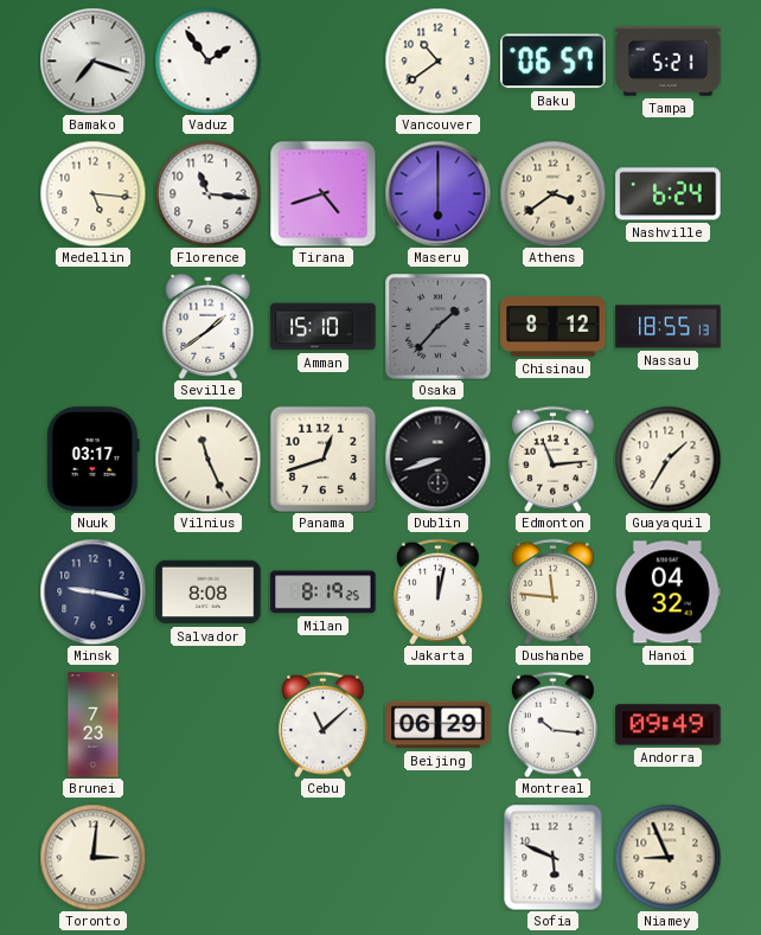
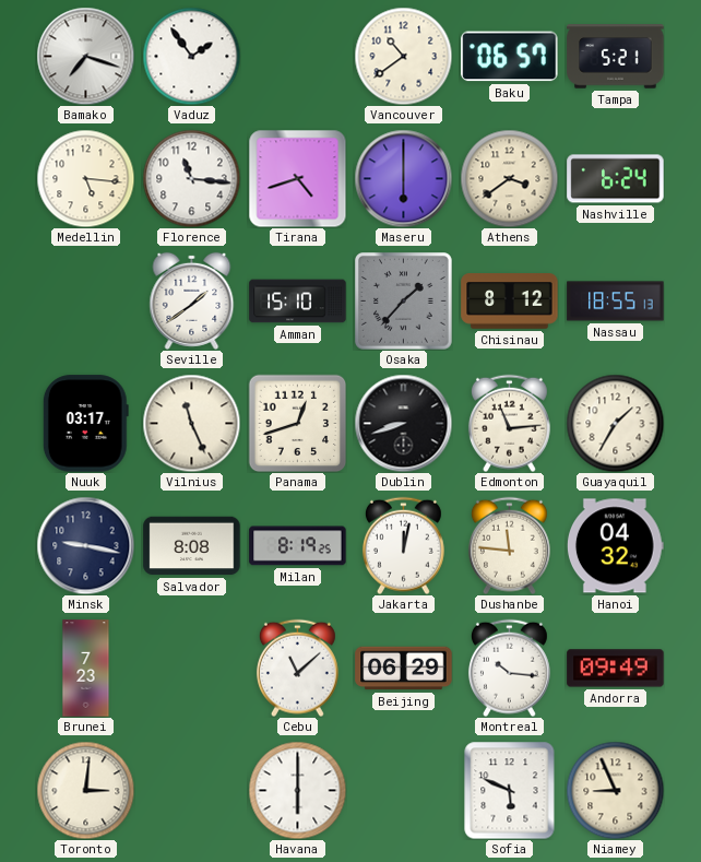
Havana: none -> 6:00 (297, 790)
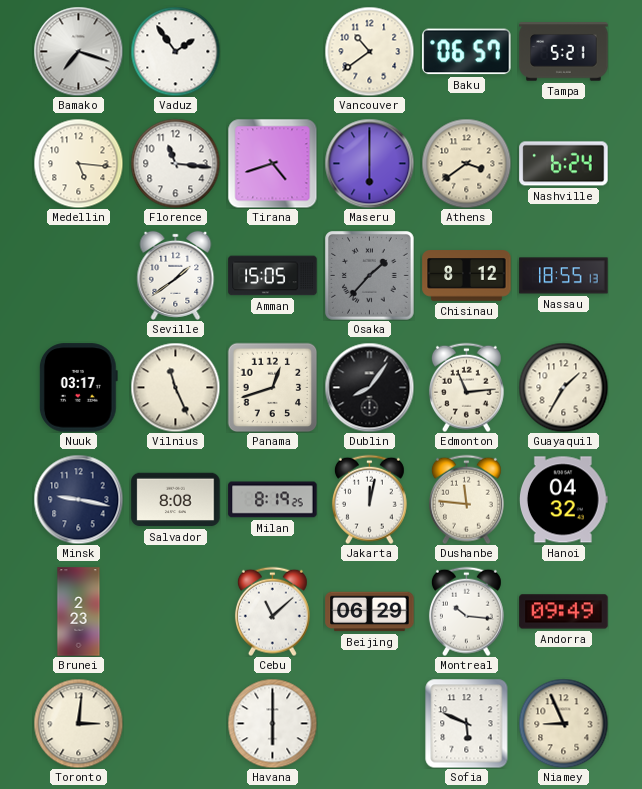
Amman: 15:10 -> 15:05 (273, 276)
Dublin: 8:42 -> 8:06 (369, 387)
Brunei: 7:23 -> 2:23 (79, 612)
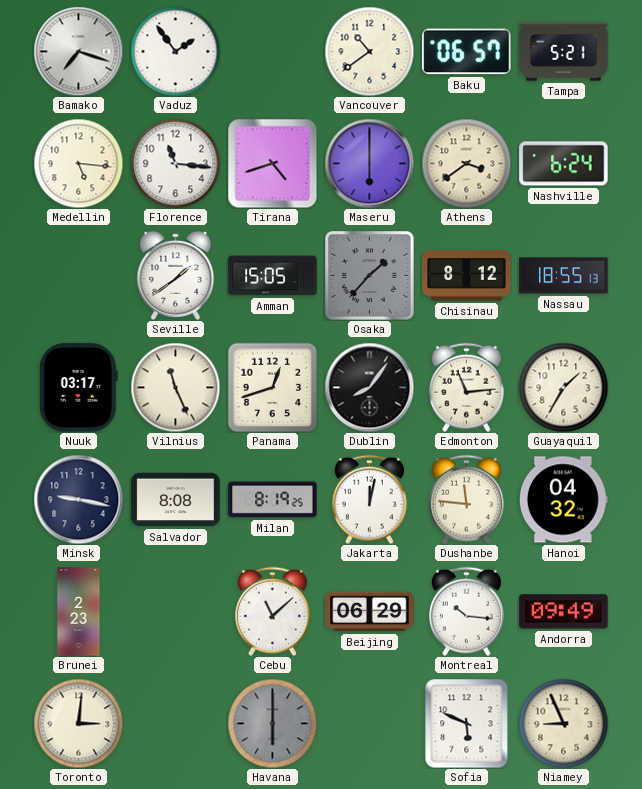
Havana dial: white -> grey (272, 723)
